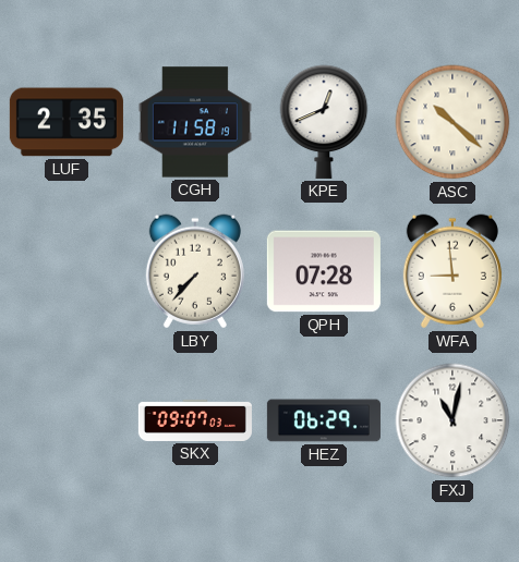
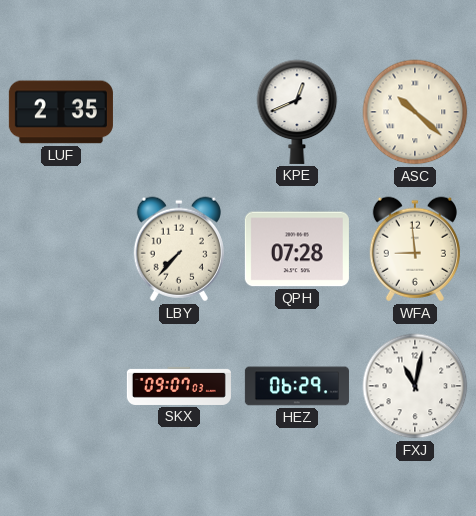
CGH: 11:58 -> none (195, 122)
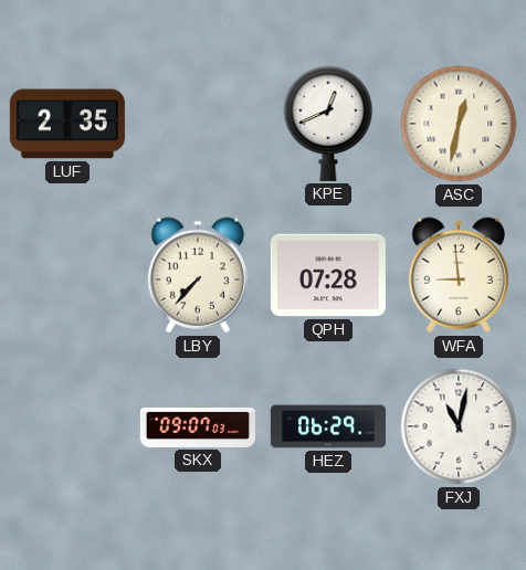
ASC: 10:22 -> 12:32 (459, 124)
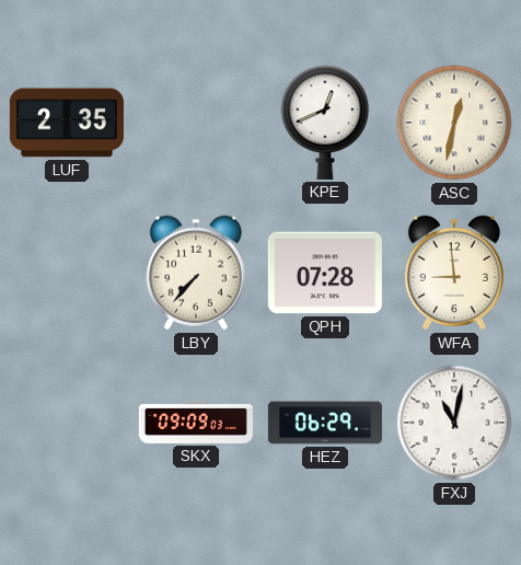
SKX: 09:07 -> 09:09 (196, 423)
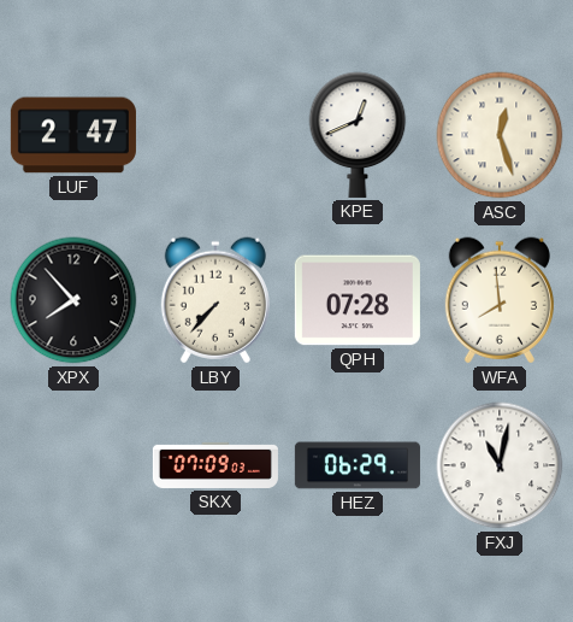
LUF: 2:35 -> 2:47 (73, 135)
ASC: 12:32 -> 12:27 (500, 135)
XPX: none -> 7:53 (73, 300)
WFA: 8:59 -> 7:59 (500, 300)
SKX: 09:09 -> 07:09 (215, 465)
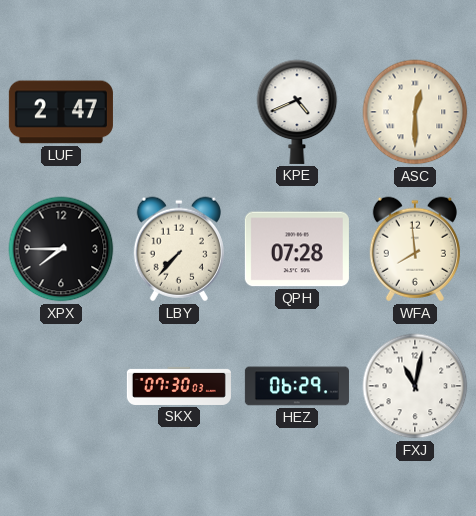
KPE: 12:41 -> 4:41 (297, 112)
ASC: 12:27 -> 12:30 (415, 112)
XPX: 7:53 -> 7:45 (61, 249)
SKX: 07:09 -> 07:30 (179, 386)
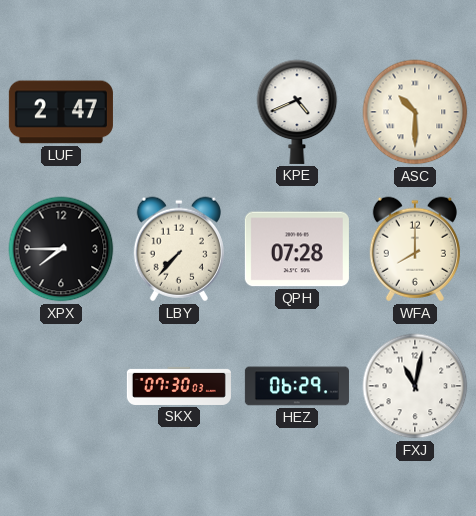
ASC: 12:30 -> 10:30 (415, 112)
WFA: 7:59 -> 8:00 (415, 249)
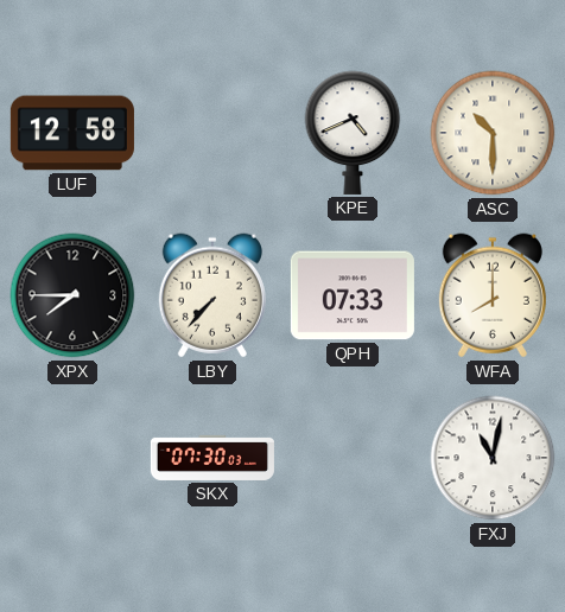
LUF: 2:47 -> 12:58 (72, 133)
QPH: 07:28 -> 07:33 (353, 295)
HEZ: 06:29 -> none (297, 386)
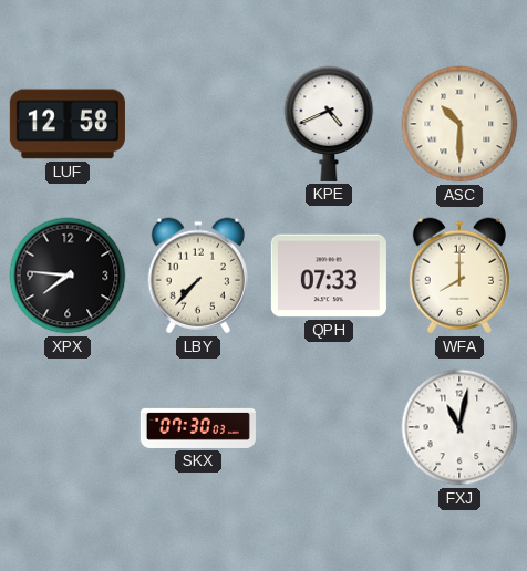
XPX: 7:45 -> 7:46 (68, 276)
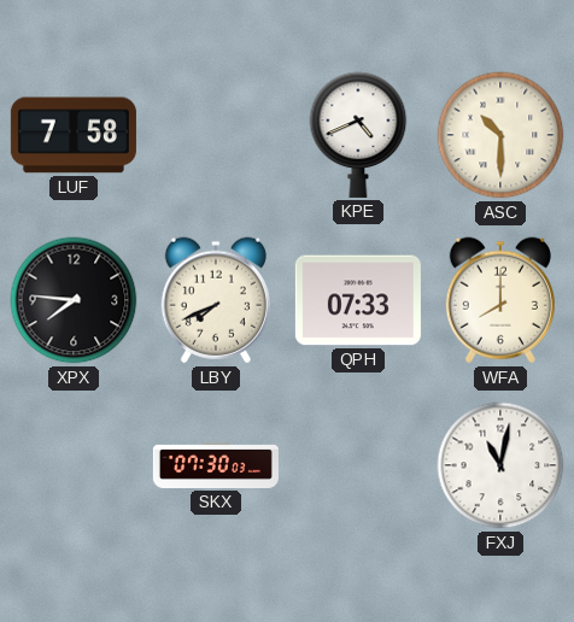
LUF: 12:58 -> 7:58 (74, 135)
LBY: 7:37 -> 7:41 (216, 300)
